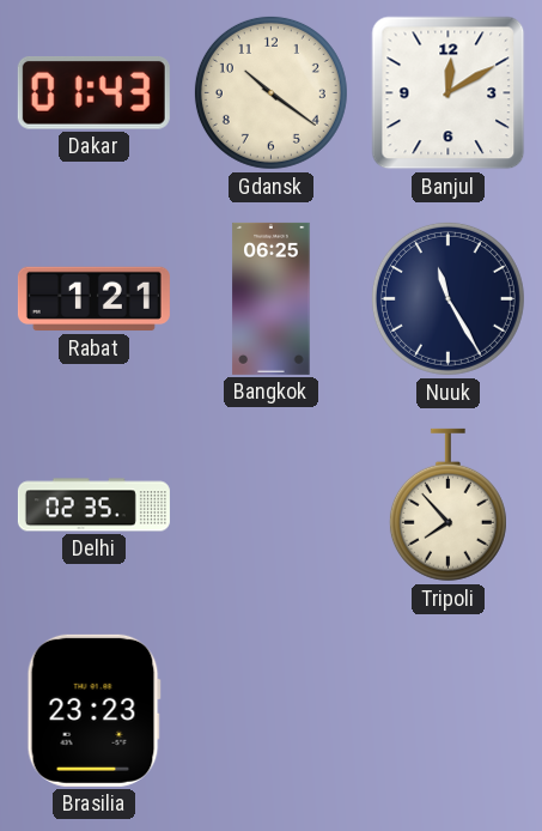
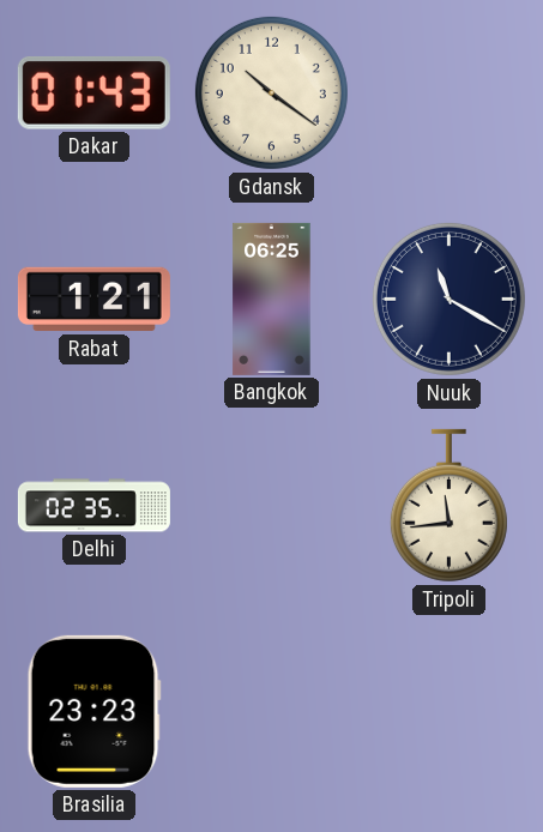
Banjul: 12:10 -> none (449, 93)
Nuuk: 11:25 -> 11:20 (448, 299)
Tripoli: 7:53 -> 11:44 (448, 506)
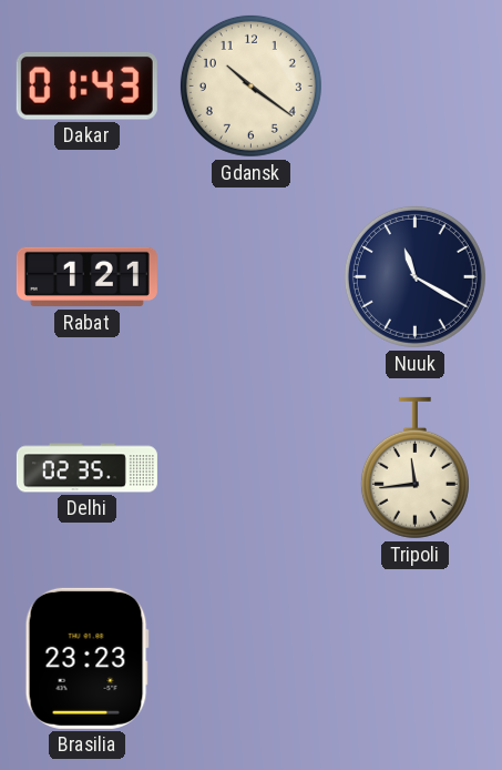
Bangkok: 06:25 -> none (272, 299)
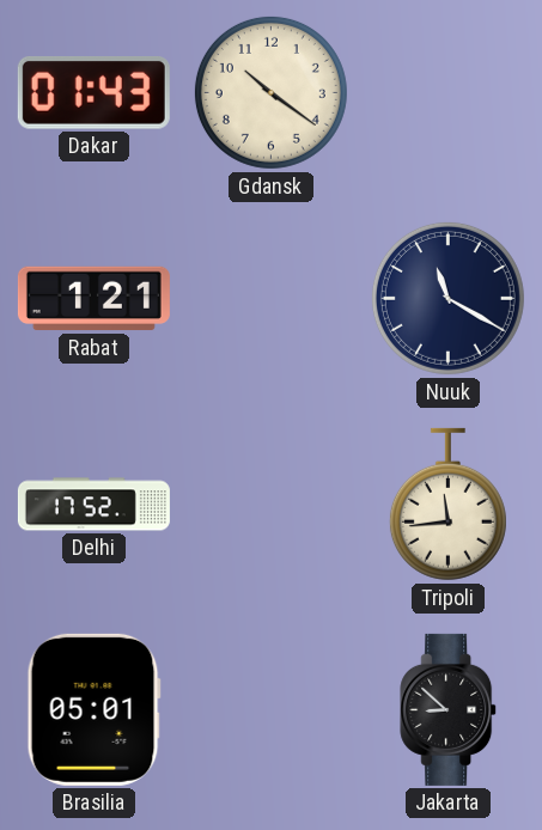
Delhi: 02:35 -> 17:52 (93, 505)
Brasilia: 23:23 -> 05:01 (93, 709)
Jakarta: none -> 8:52 (449, 709)
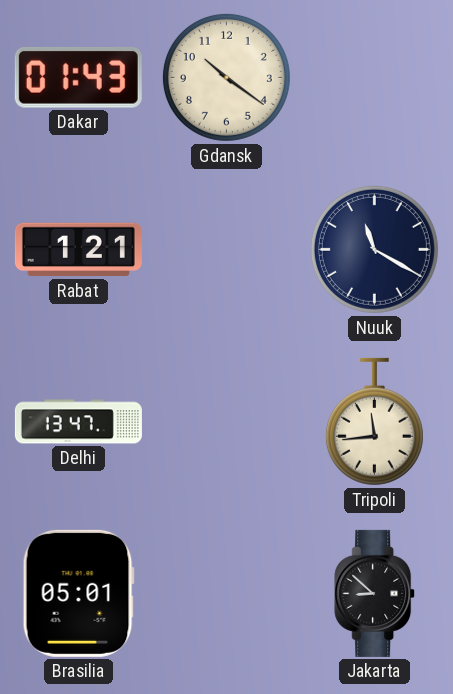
Delhi: 17:52 -> 13:47 (78, 422)
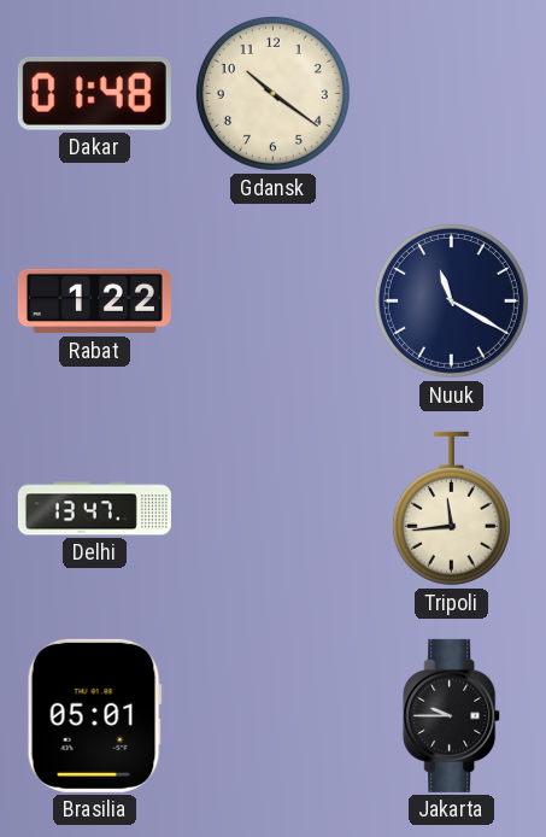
Dakar: 01:43 -> 01:48 (94, 93)
Rabat: 1:21 -> 1:22 (94, 302)
Jakarta: 8:52 -> 9:45 (452, 715)
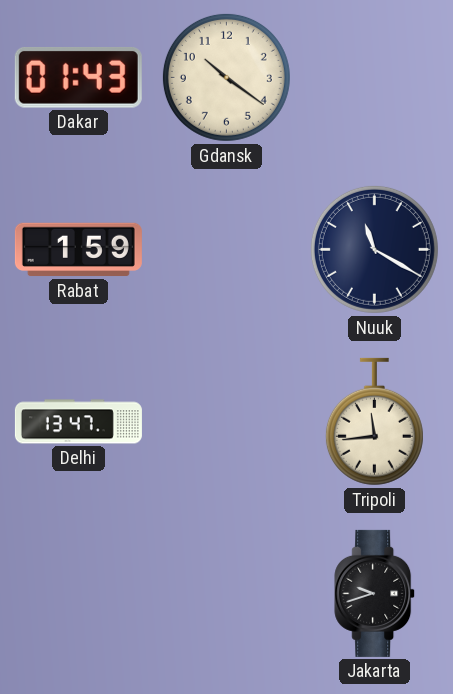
Dakar: 01:48 -> 01:43 (78, 77)
Rabat: 1:22 -> 1:59 (78, 250)
Brasilia: 05:01 -> none (94, 715)
Jakarta: 9:45 -> 9:42 (375, 593)
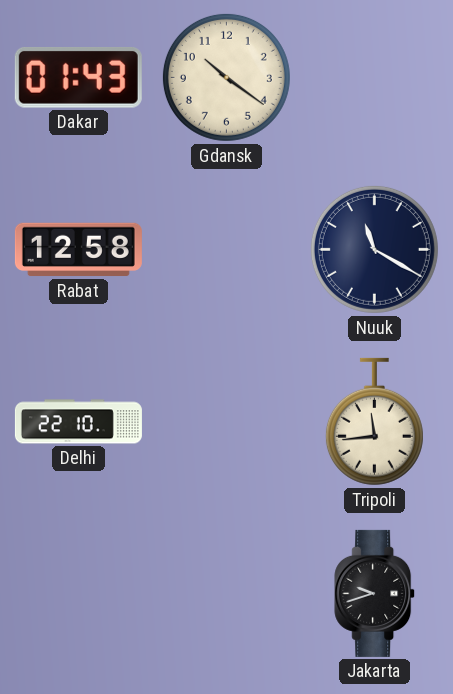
Rabat: 1:59 -> 12:58 (78, 250)
Delhi: 13:47 -> 22:10 (78, 422)
